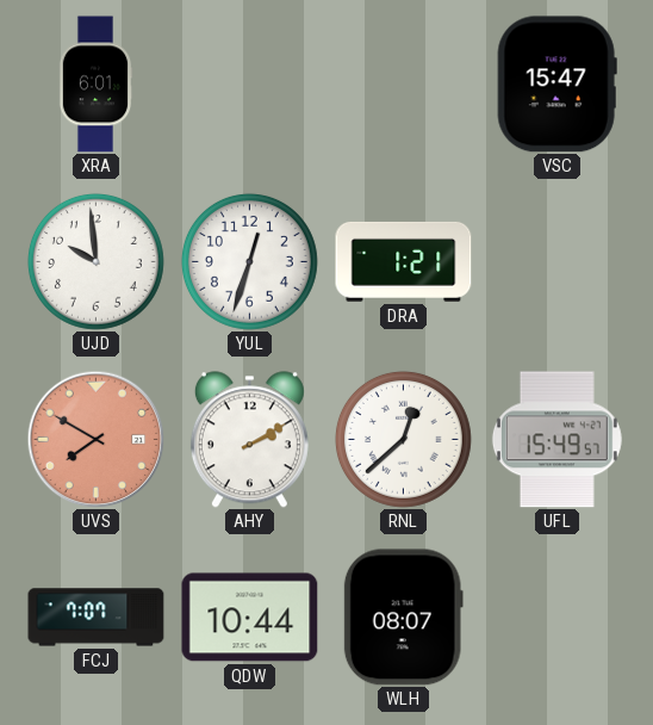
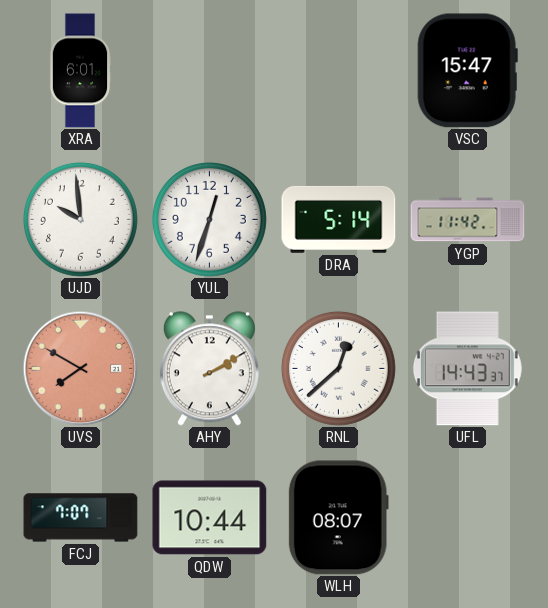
DRA: 1:21 -> 5:14 (339, 219)
YGP: none -> 11:42 (468, 220)
UFL: 15:49 -> 14:43 (467, 369)
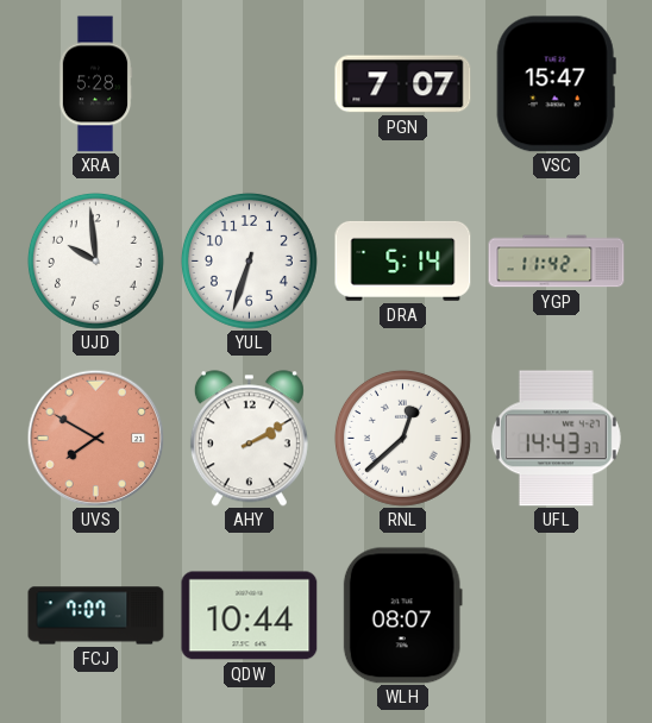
XRA: 6:01 -> 5:28 (95, 84)
PGN: none -> 7:07 (403, 84)
YUL: 12:33 -> 6:33 (249, 260)
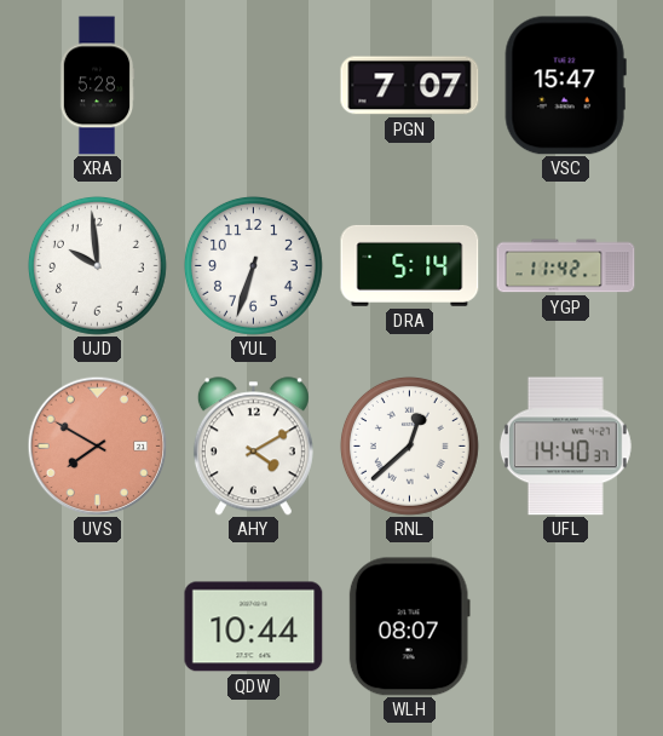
AHY: 2:10 -> 4:10 (253, 447)
UFL: 14:43 -> 14:40 (565, 447)
FCJ: 7:07 -> none (96, 616)
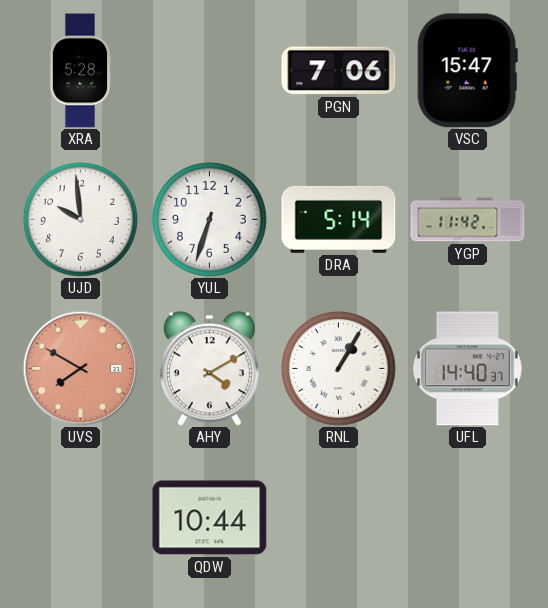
PGN: 7:07 -> 7:06 (339, 71)
RNL: 12:38 -> 1:05 (338, 368)
WLH: 08:07 -> none (409, 627)
